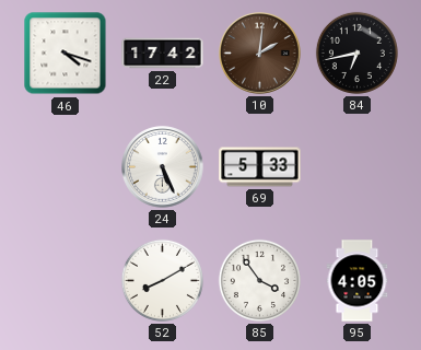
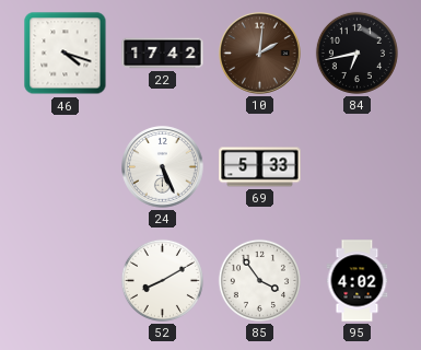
95: 4:05 -> 4:02 (358, 281)
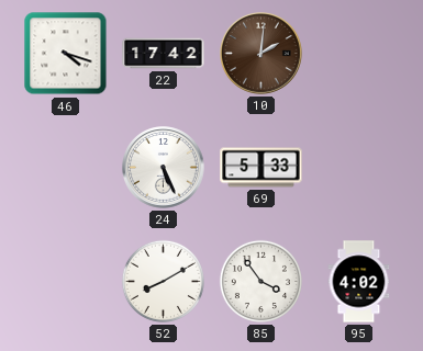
84: 6:43 -> none (356, 52)
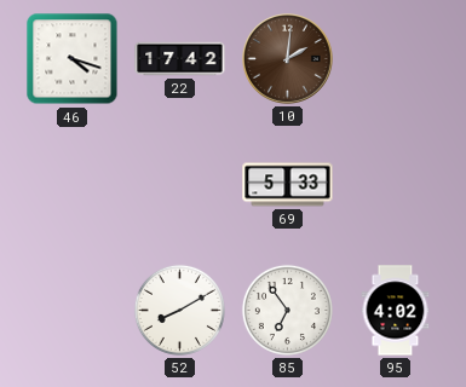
24: 5:26 -> none (164, 168)
85: 3:54 -> 6:54 (287, 310)
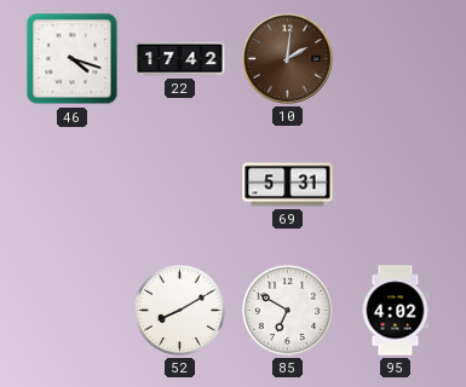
69: 5:33 -> 5:31 (288, 185)
85: 6:54 -> 6:50 (287, 310)
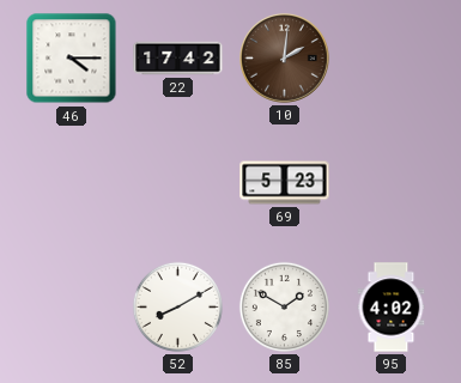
46: 4:18 -> 4:15 (72, 59)
69: 5:31 -> 5:23 (285, 183)
85: 6:50 -> 1:50 (284, 306)
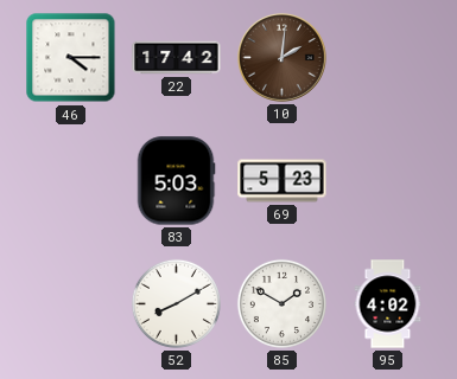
83: none -> 5:03 (176, 181)
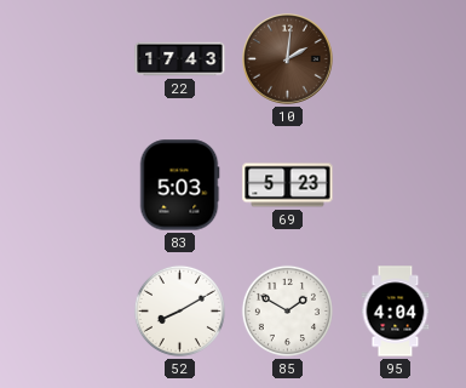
46: 4:15 -> none (71, 58)
22: 17:42 -> 17:43 (180, 59)
95: 4:02 -> 4:04 (396, 312)
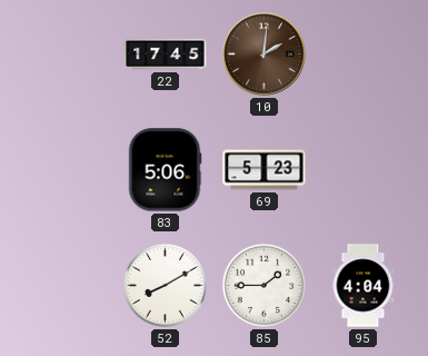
22: 17:43 -> 17:45 (166, 55)
83: 5:03 -> 5:06 (165, 170)
85: 1:50 -> 1:45 (263, 285)
